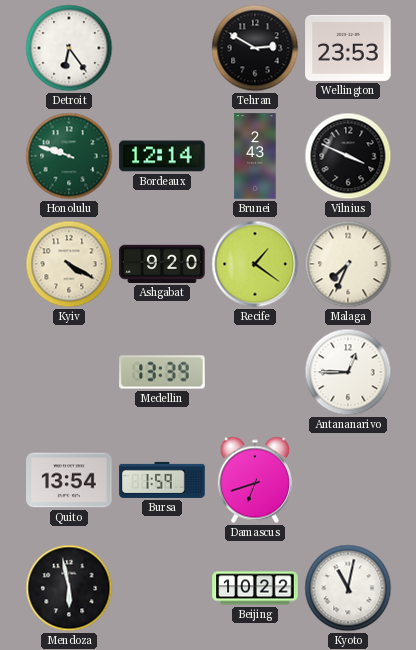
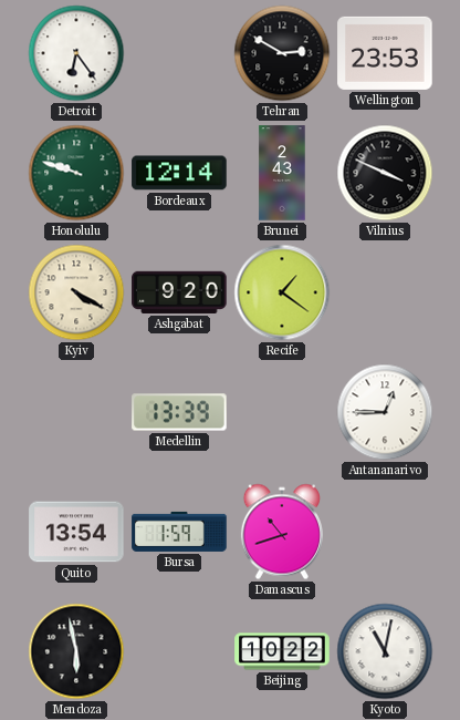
Malaga: 7:34 -> none (348, 264)
Damascus: 6:42 -> 10:42 (282, 532)
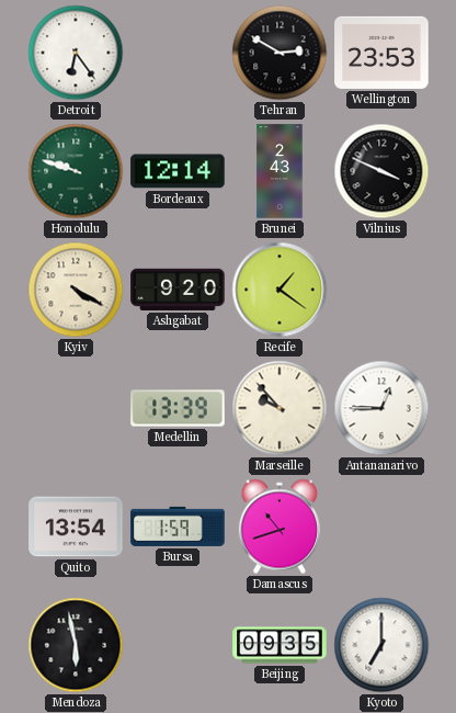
Marseille: none -> 9:53 (280, 408)
Beijing: 10:22 -> 09:35 (280, 645)
Kyoto: 11:02 -> 7:00 (381, 645)
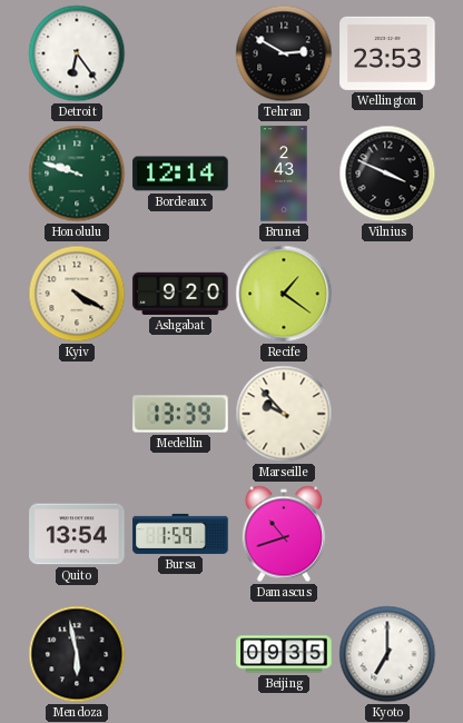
Antananarivo: 12:45 -> none (381, 408)
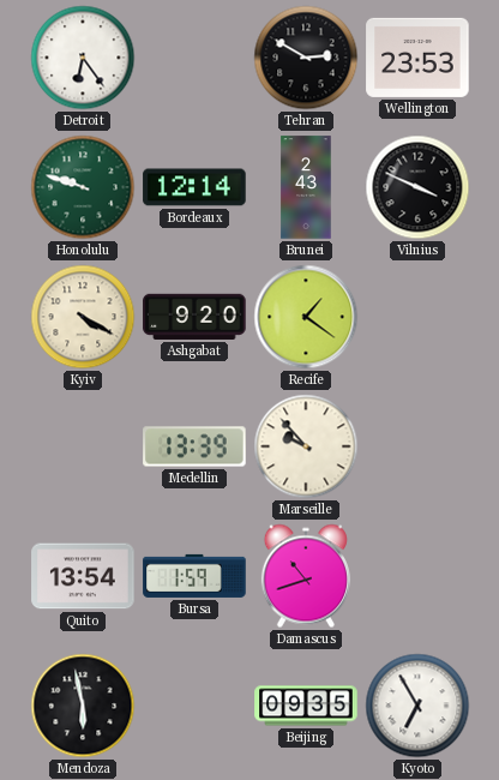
Kyoto: 7:00 -> 6:55 (417, 706)
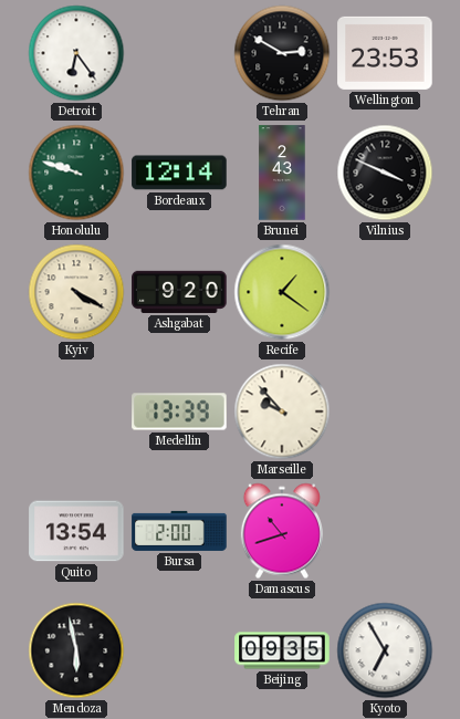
Bursa: 1:59 -> 2:00 (179, 531)
